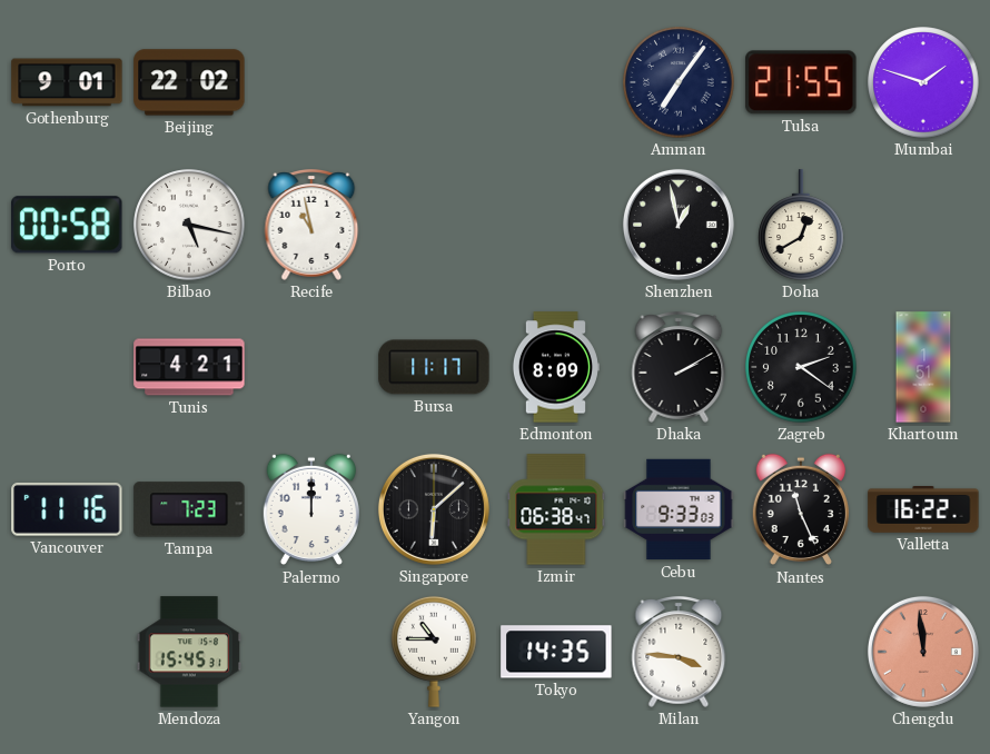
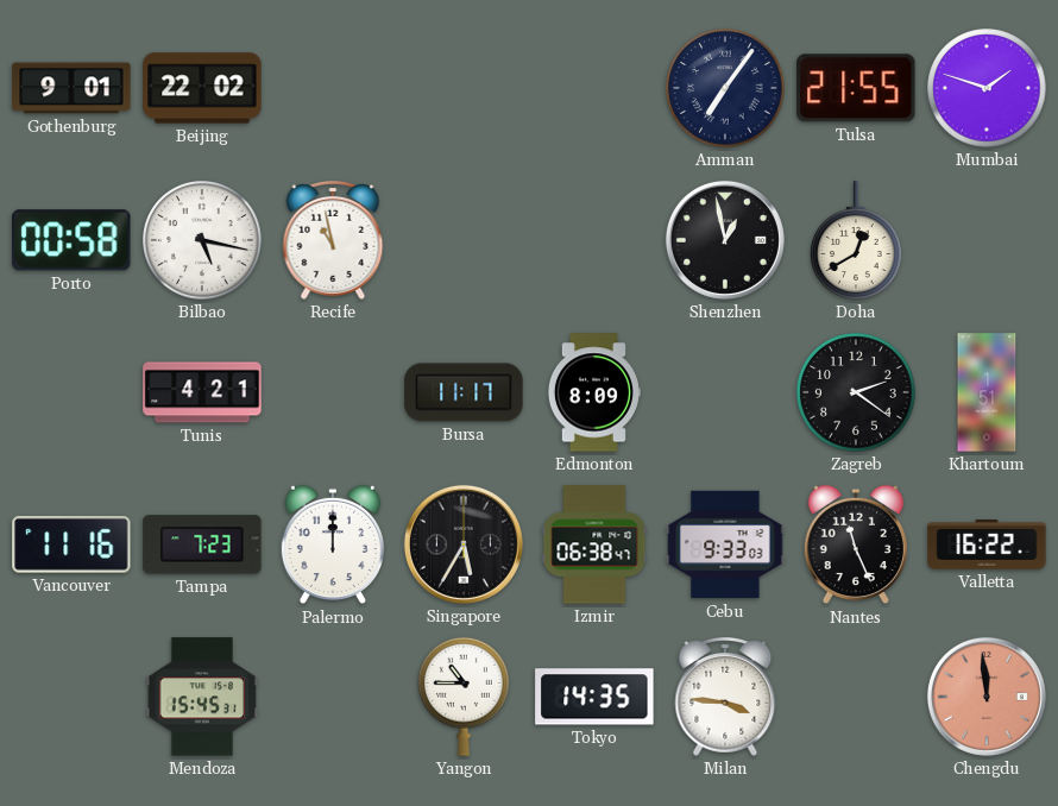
Dhaka: 2:10 -> none (679, 368)
Singapore: 6:08 -> 5:35 (464, 544)
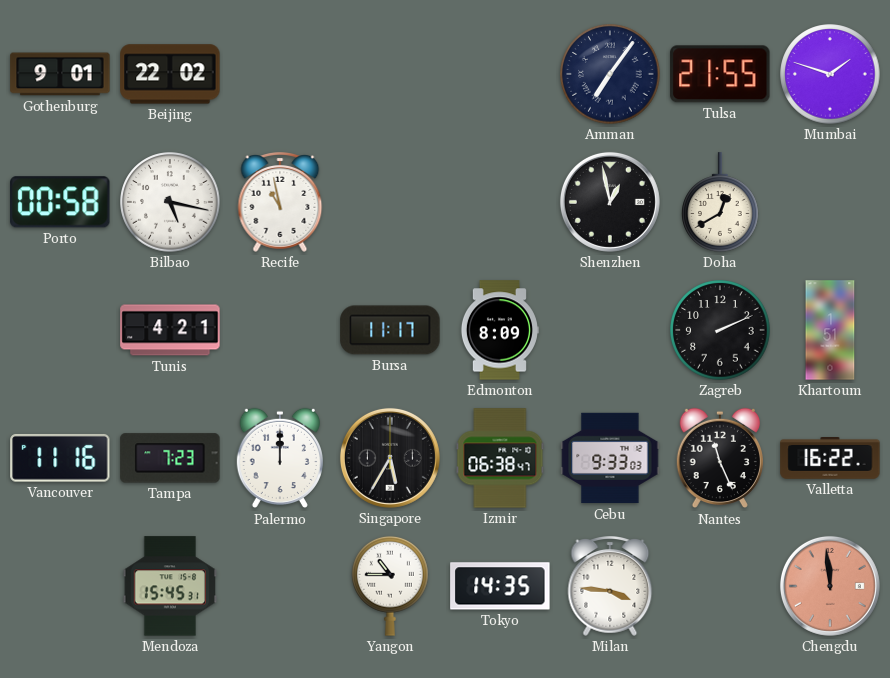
Zagreb: 2:21 -> 2:11 (720, 330)
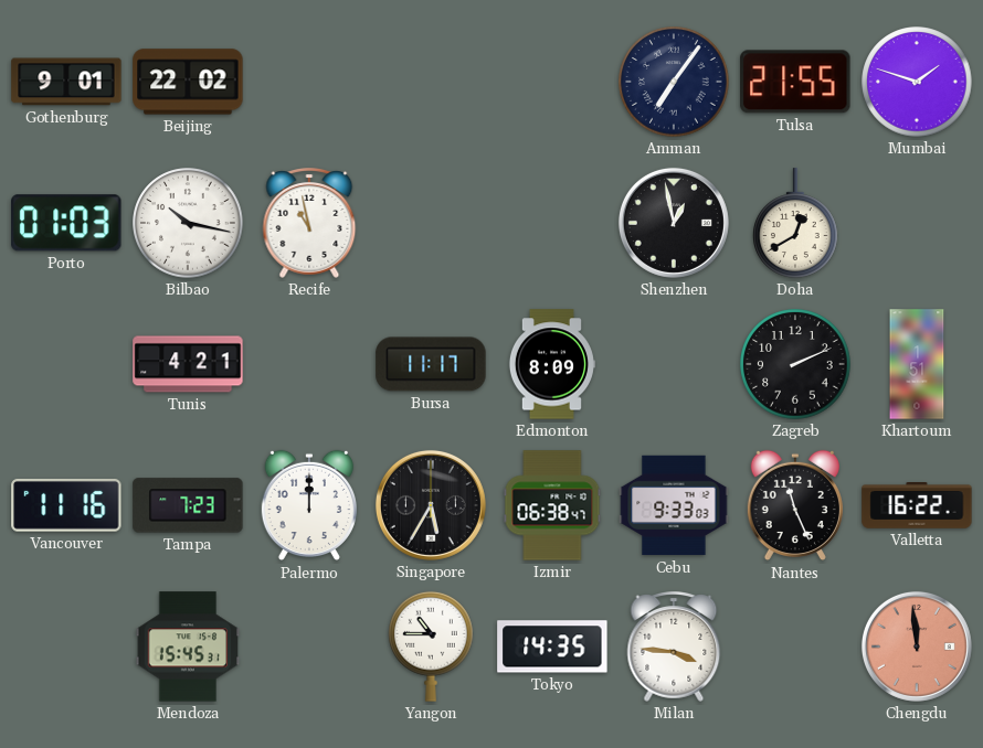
Porto: 00:58 -> 01:03 (66, 223)
Bilbao: 5:17 -> 10:17 (188, 223)
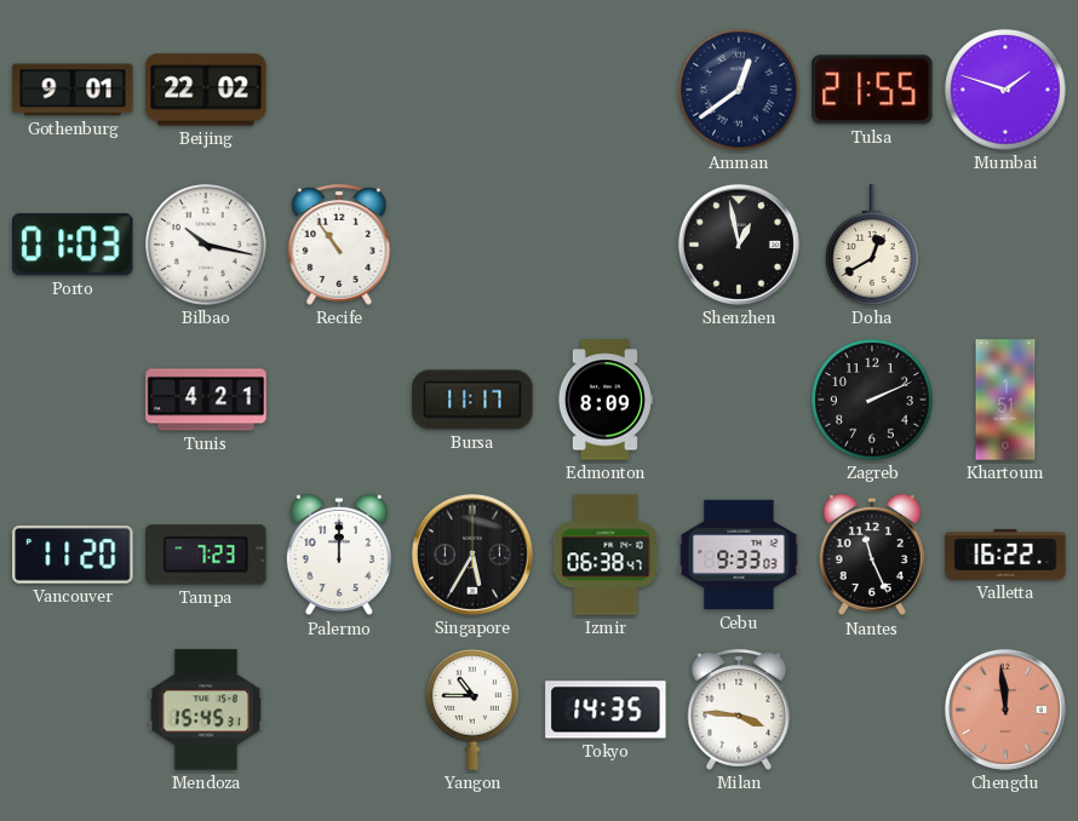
Amman: 7:06 -> 12:39 (739, 90)
Recife: 10:58 -> 10:54 (339, 246)
Vancouver: 11:16 -> 11:20 (73, 555)
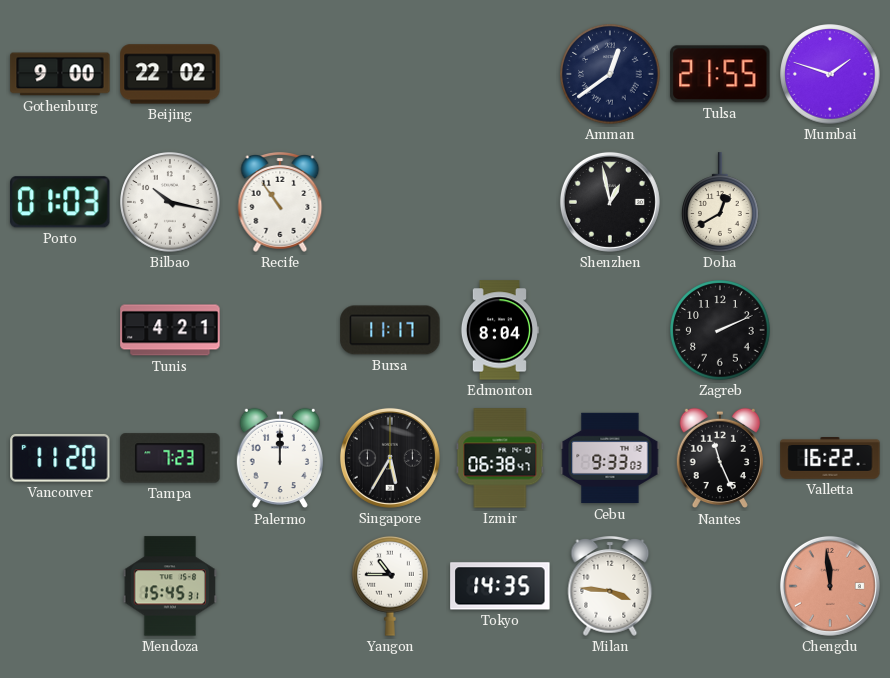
Gothenburg: 9:01 -> 9:00 (60, 74)
Edmonton: 8:09 -> 8:04 (499, 330)
Khartoum: 1:51 -> none (1005, 400)
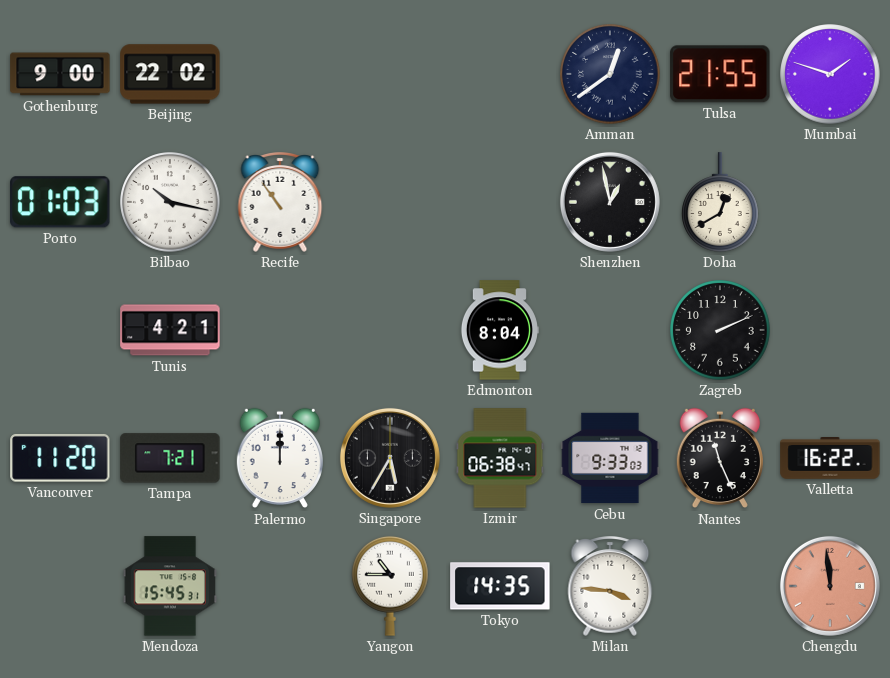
Bursa: 11:17 -> none (390, 330)
Tampa: 7:23 -> 7:21 (170, 458)
